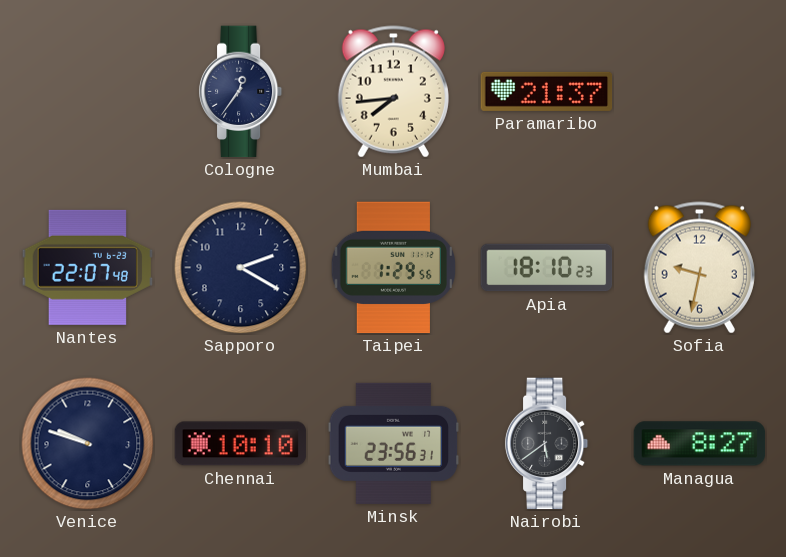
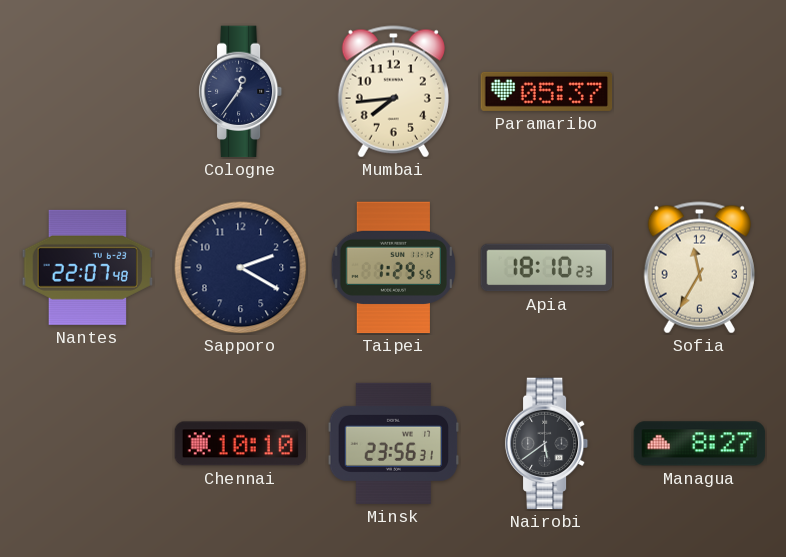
Paramaribo: 21:37 -> 05:37 (547, 91)
Sofia: 9:32 -> 11:35 (699, 268)
Venice: 9:48 -> none (88, 444)
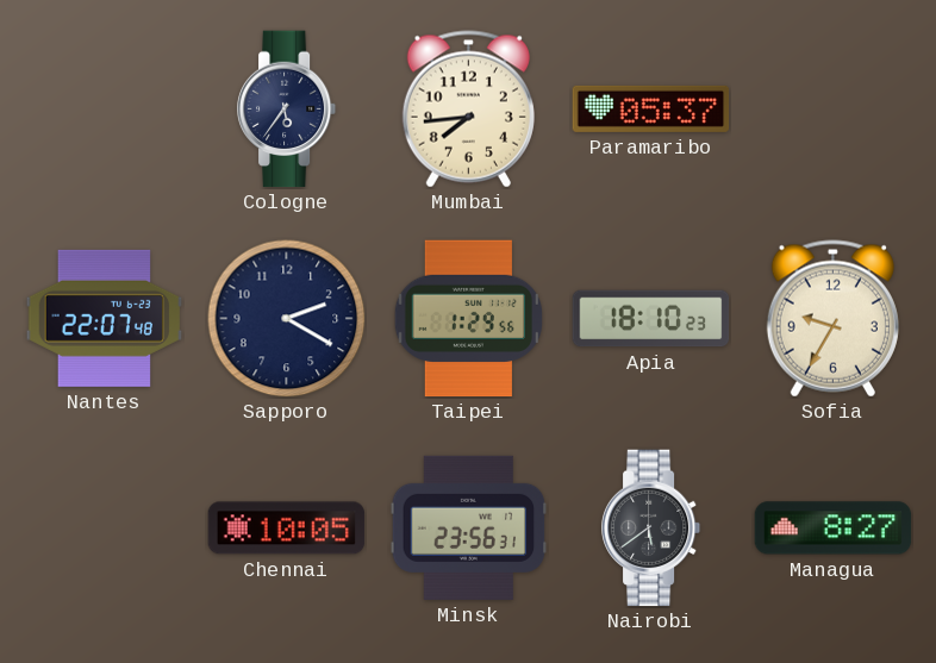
Cologne: 12:36 -> 5:36 (287, 110)
Sofia: 11:35 -> 9:35 (832, 319)
Chennai: 10:10 -> 10:05 (287, 528)
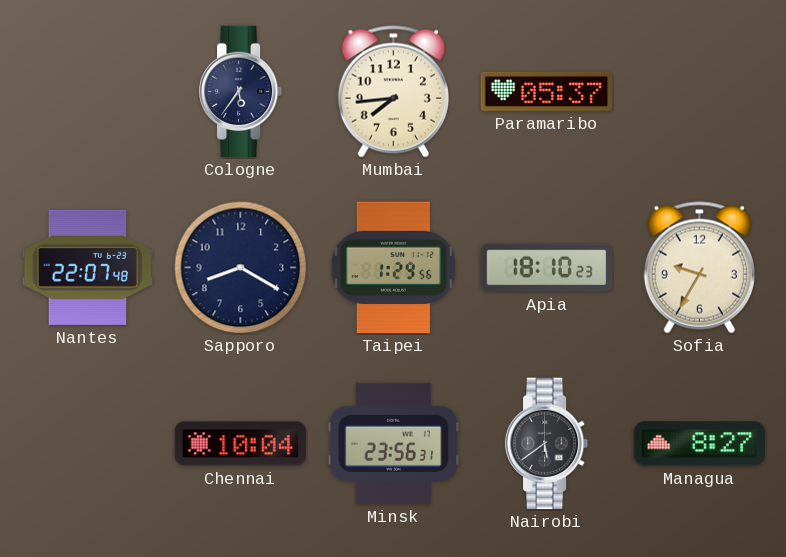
Sapporo: 2:20 -> 8:20 (241, 268)
Chennai: 10:05 -> 10:04 (241, 444)
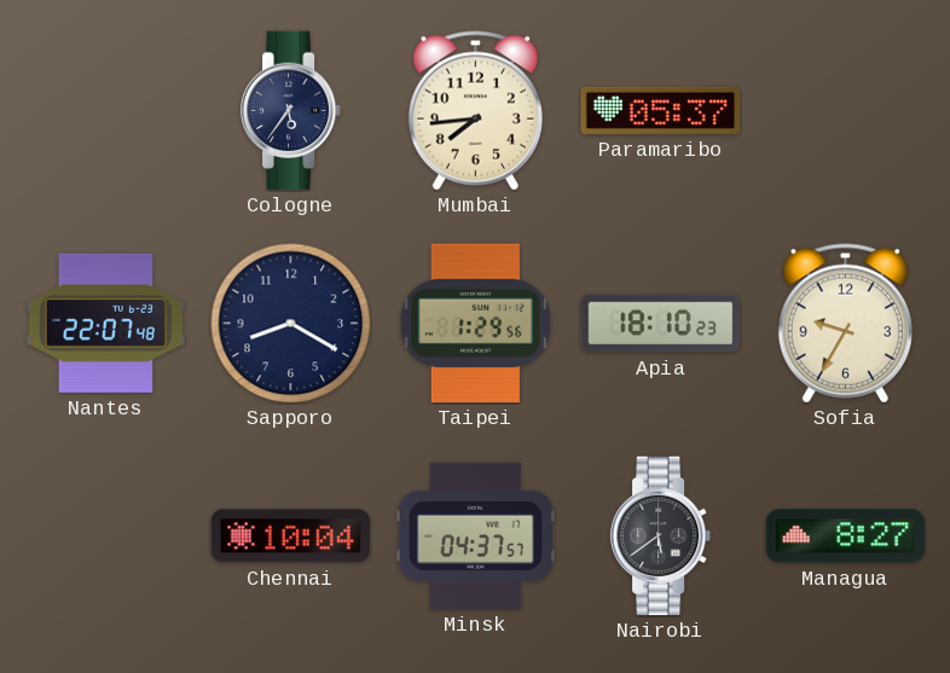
Minsk: 23:56 -> 04:37 (476, 535)
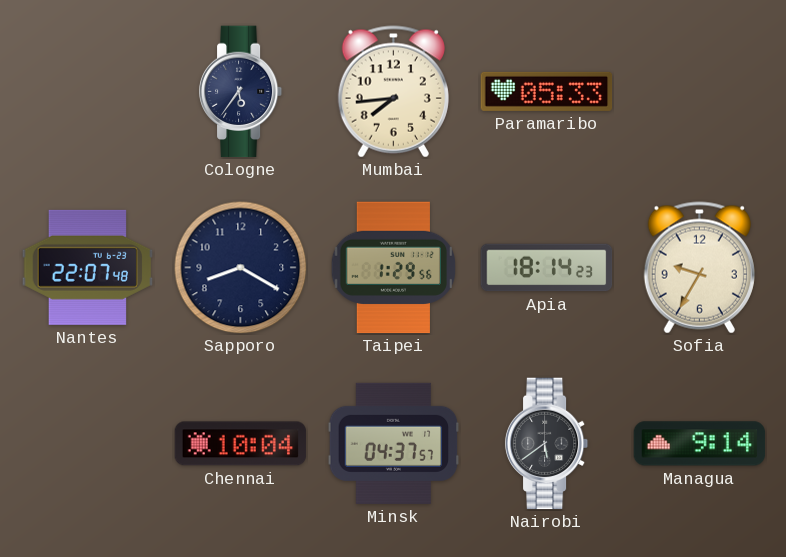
Paramaribo: 05:37 -> 05:33 (547, 91)
Apia: 18:10 -> 18:14 (547, 268)
Managua: 8:27 -> 9:14 (700, 444)
